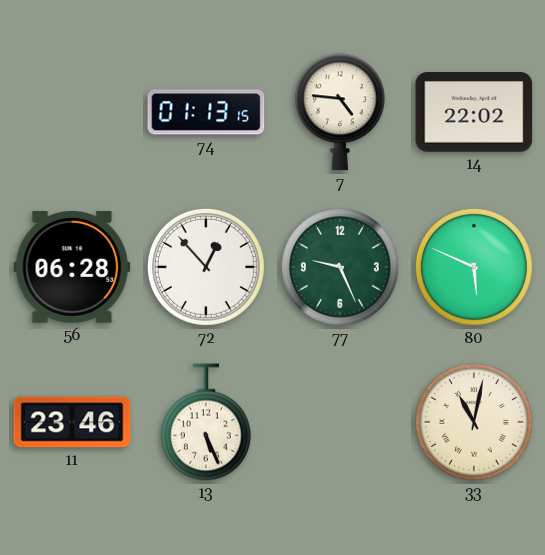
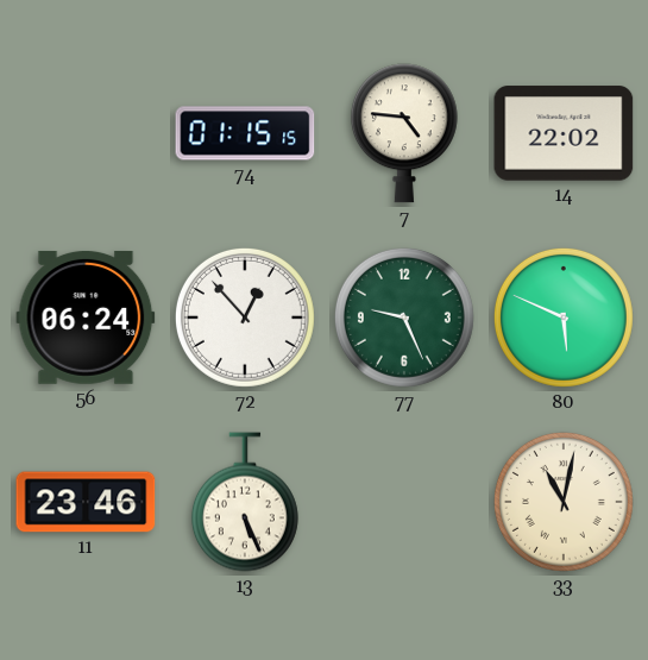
74: 01:13 -> 01:15 (245, 133)
56: 06:28 -> 06:24 (86, 318)
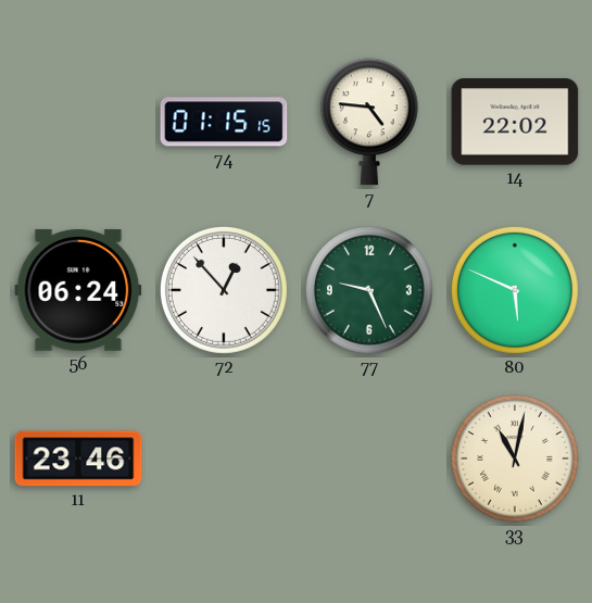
13: 5:26 -> none (245, 502)
